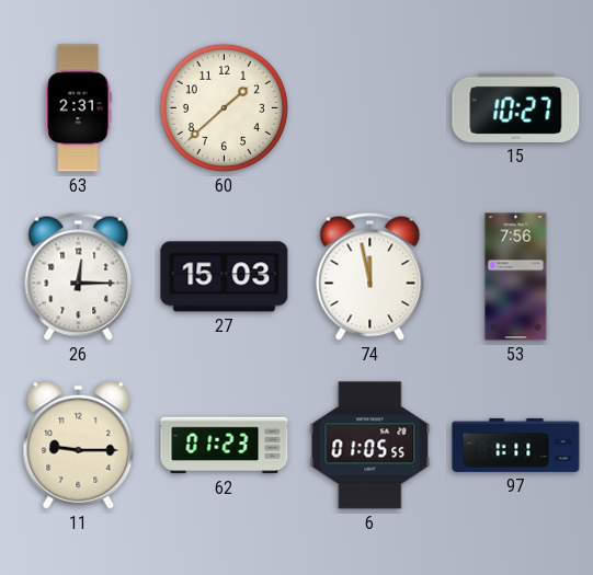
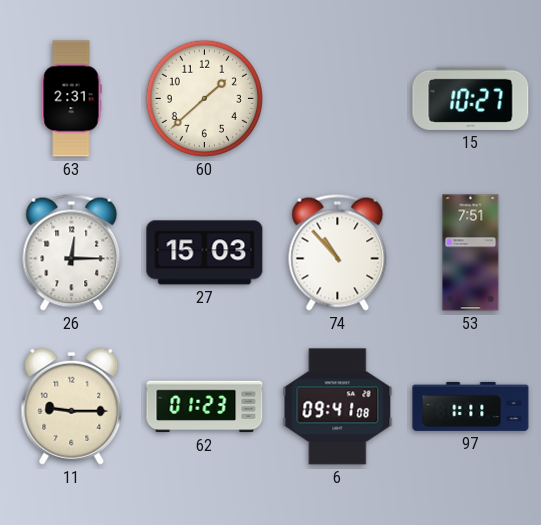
74: 11:58 -> 10:53 (338, 252)
53: 7:56 -> 7:51 (471, 253)
6: 01:05 -> 09:41 (338, 407)
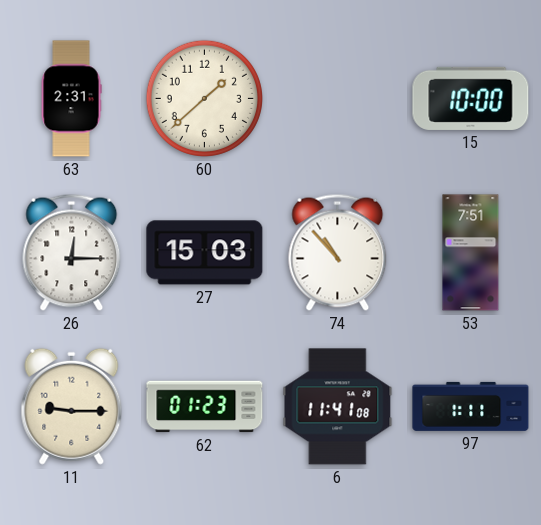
15: 10:27 -> 10:00 (471, 98)
6: 09:41 -> 11:41 (338, 407)
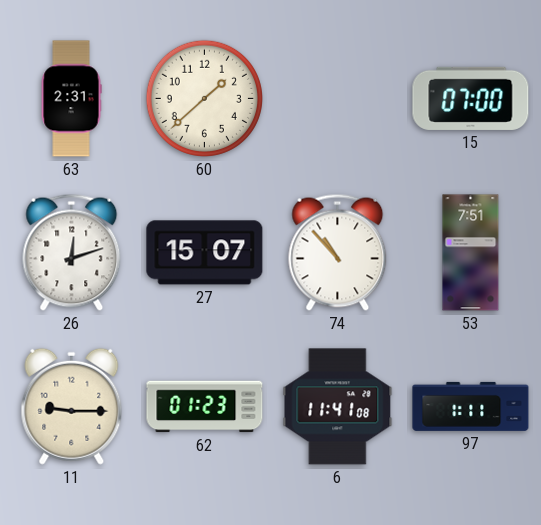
15: 10:00 -> 07:00 (471, 98)
26: 12:15 -> 12:12 (72, 252)
27: 15:03 -> 15:07 (205, 253)
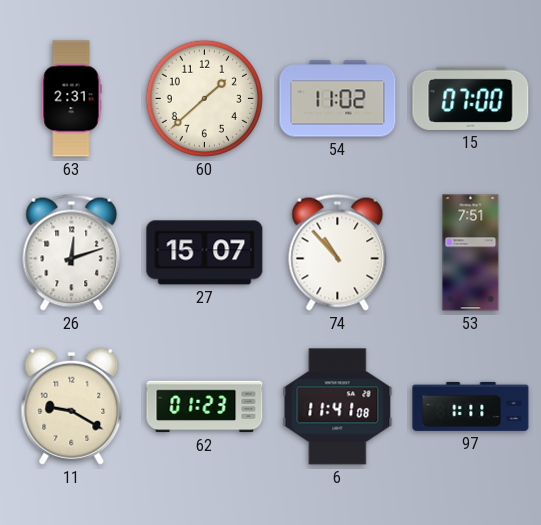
54: none -> 11:02 (338, 99)
11: 9:15 -> 9:20 (72, 406)
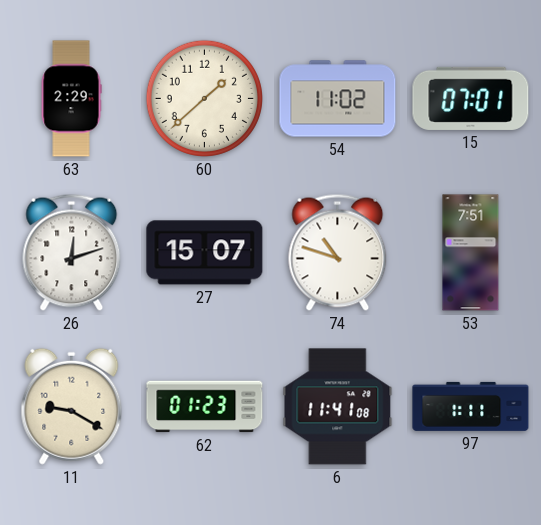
63: 2:31 -> 2:29 (71, 99)
15: 07:00 -> 07:01 (471, 98)
74: 10:53 -> 10:48 (338, 252)
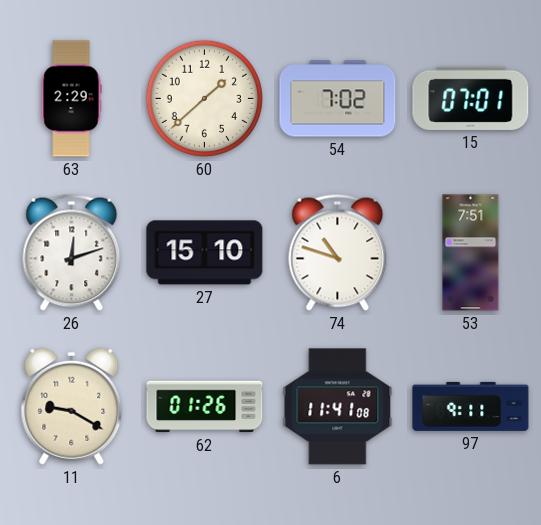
54: 11:02 -> 7:02 (338, 99)
27: 15:07 -> 15:10 (205, 253)
62: 01:23 -> 01:26 (205, 407)
97: 1:11 -> 9:11 (471, 406)
